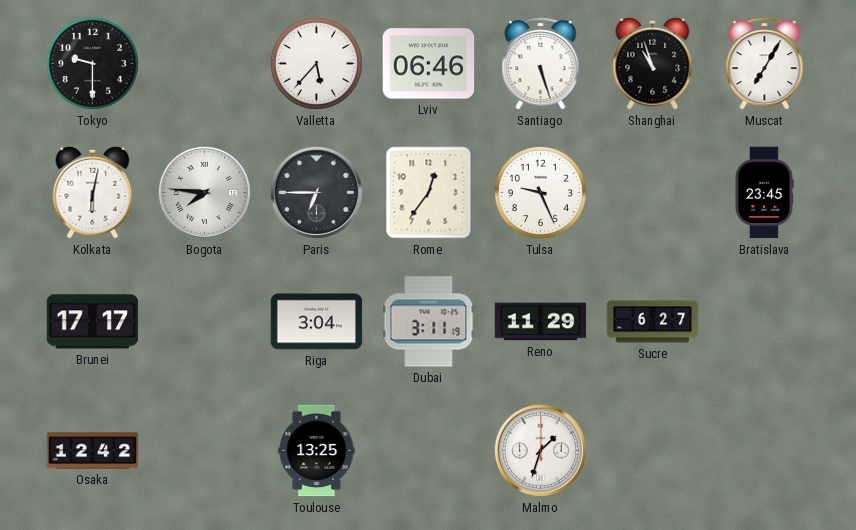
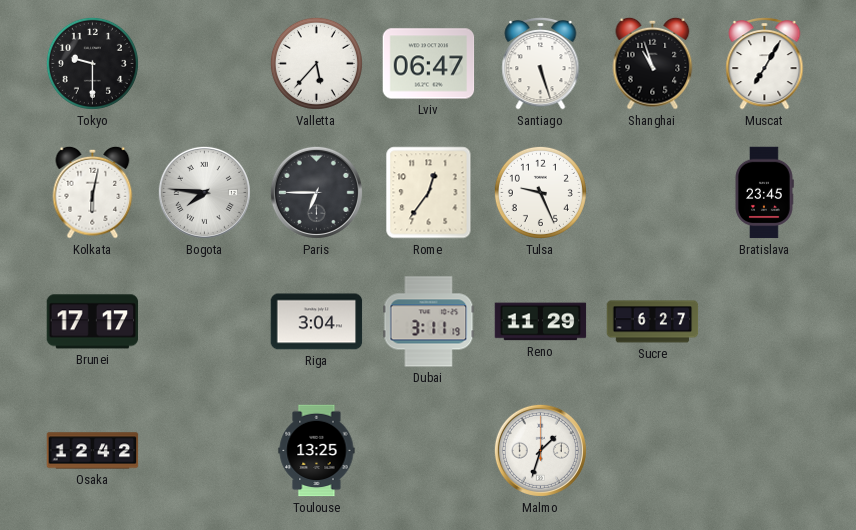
Lviv: 06:46 -> 06:47 (429, 64)
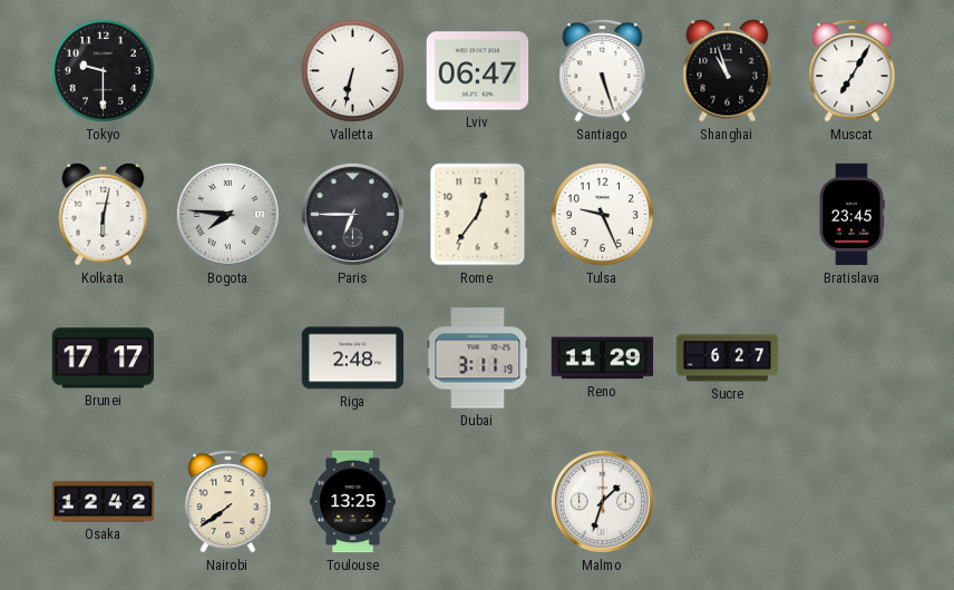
Valletta: 5:37 -> 6:32 (352, 70)
Riga: 3:04 -> 2:48 (353, 358)
Nairobi: none -> 7:39 (228, 502)
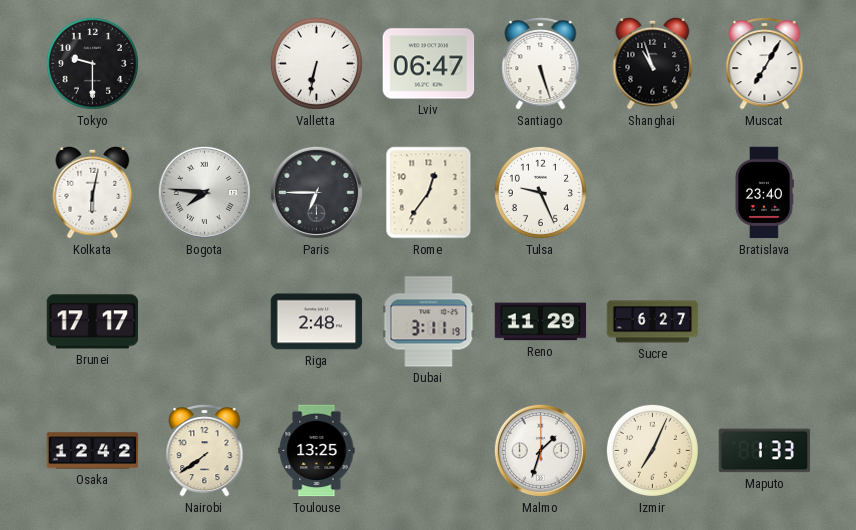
Bratislava: 23:45 -> 23:40 (764, 193)
Izmir: none -> 7:04 (652, 450)
Maputo: none -> 1:33 (765, 451)
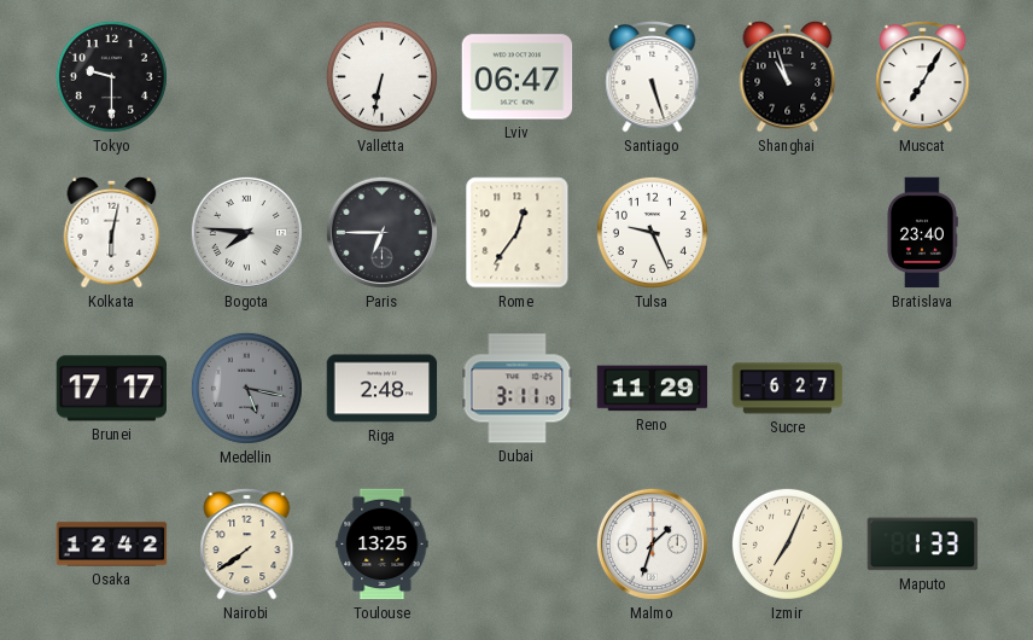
Medellin: none -> 5:17 (246, 388)
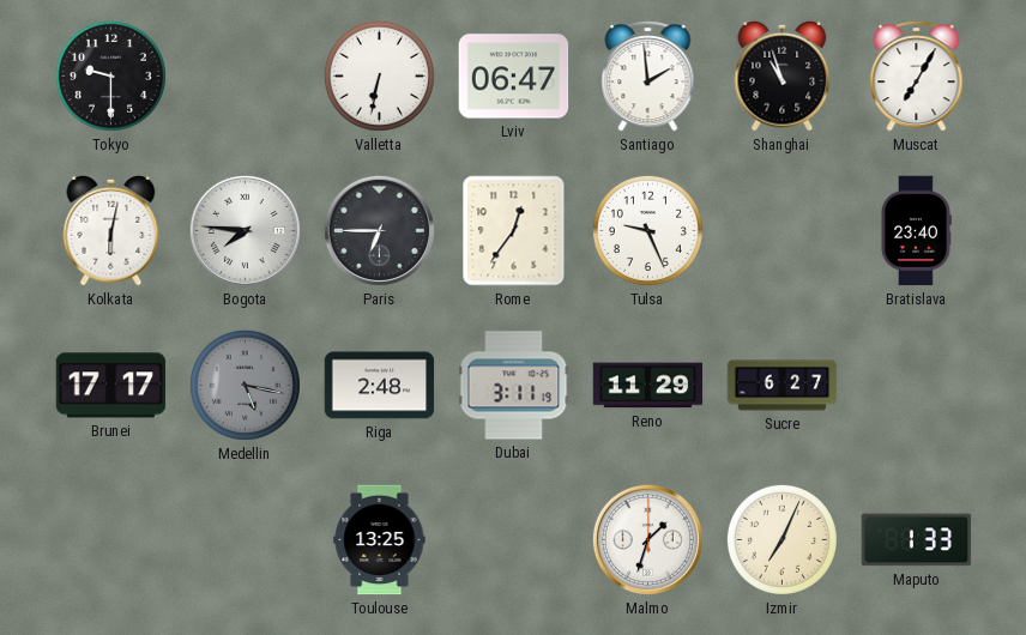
Santiago: 5:27 -> 1:59 (648, 77)
Osaka: 12:42 -> none (112, 545)
Nairobi: 7:39 -> none (247, 545)
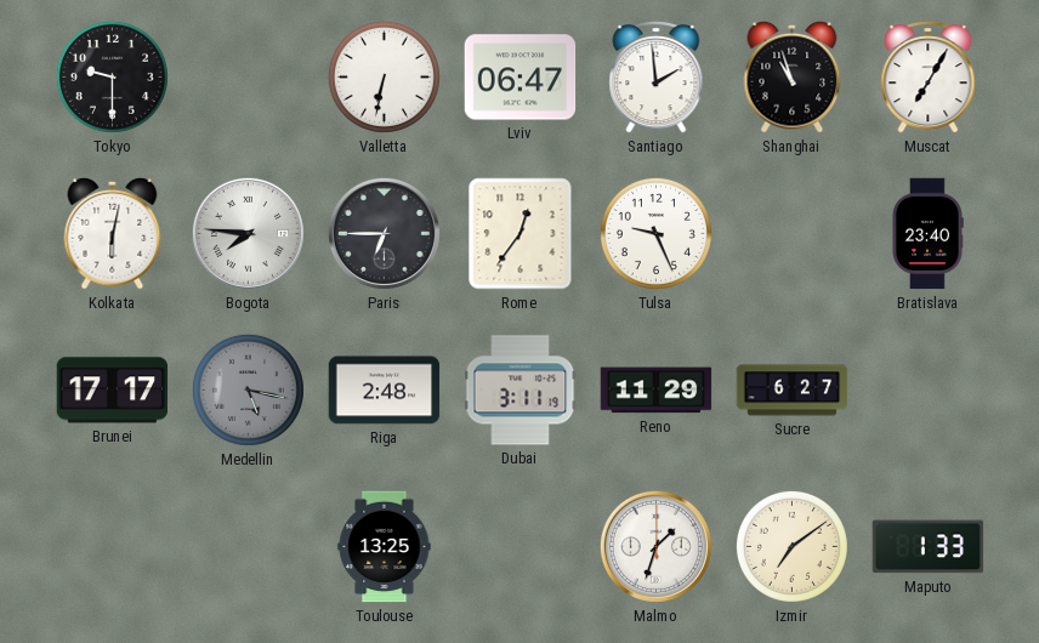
Izmir: 7:04 -> 7:09 (791, 546)
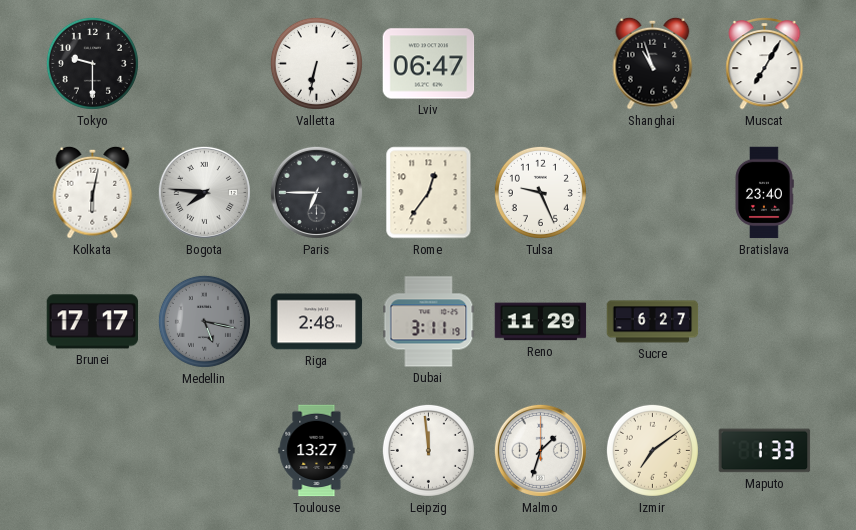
Santiago: 1:59 -> none (657, 78)
Toulouse: 13:25 -> 13:27 (317, 451)
Leipzig: none -> 11:59 (428, 450)
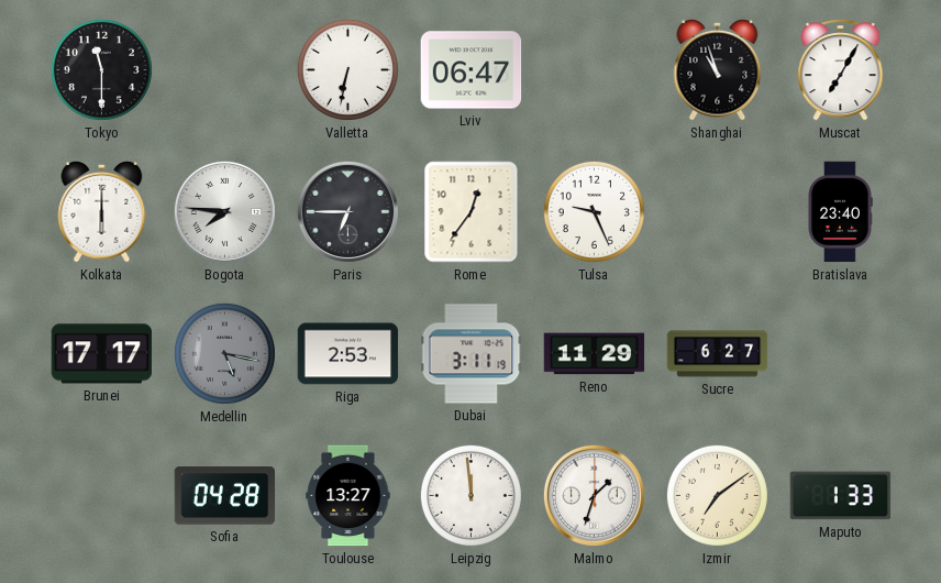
Tokyo: 9:30 -> 11:30 (101, 69)
Kolkata: 6:02 -> 6:00 (102, 211)
Riga: 2:48 -> 2:53 (348, 354)
Sofia: none -> 04:28 (225, 496)
